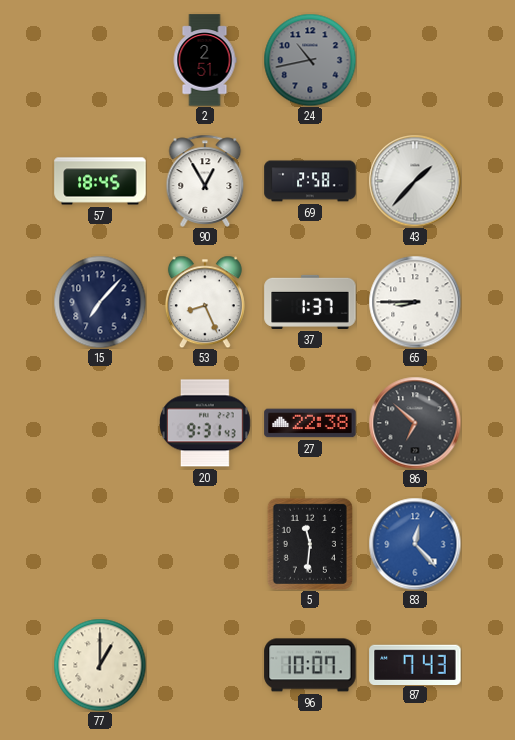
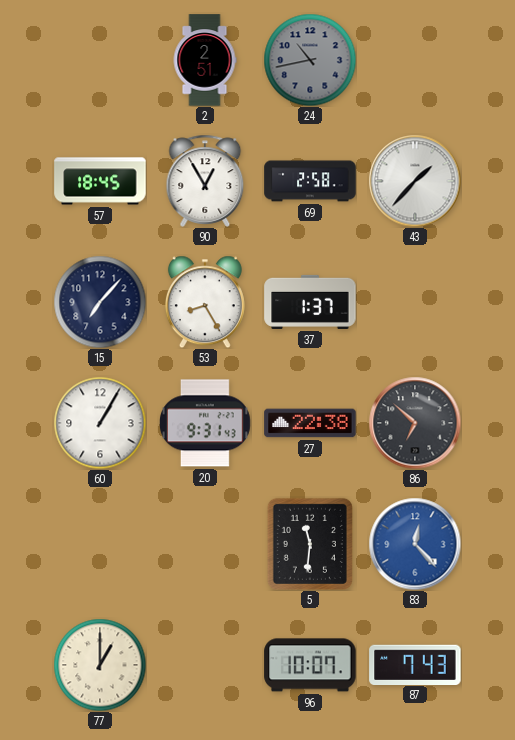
53: 8:26 -> 8:25 (205, 302)
65: 8:45 -> none (415, 302)
60: none -> 1:05 (100, 423)
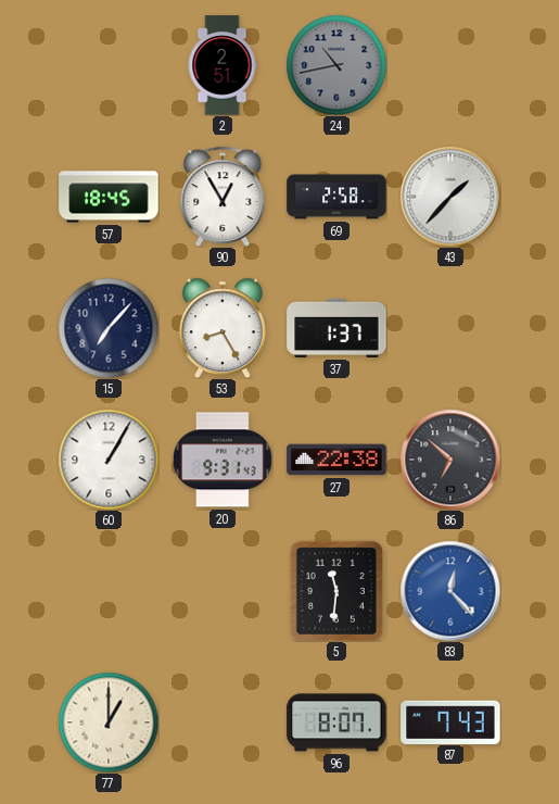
96: 10:07 -> 8:07 (336, 723)
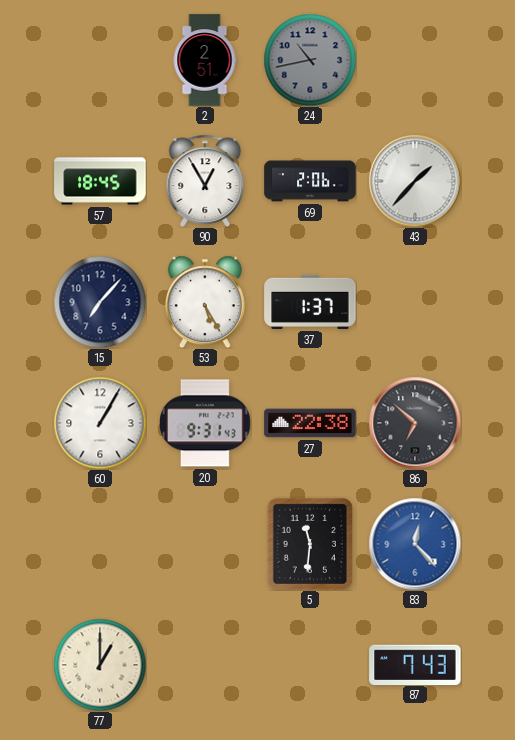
69: 2:58 -> 2:06 (310, 181)
53: 8:25 -> 5:25 (205, 302)
96: 8:07 -> none (336, 723)
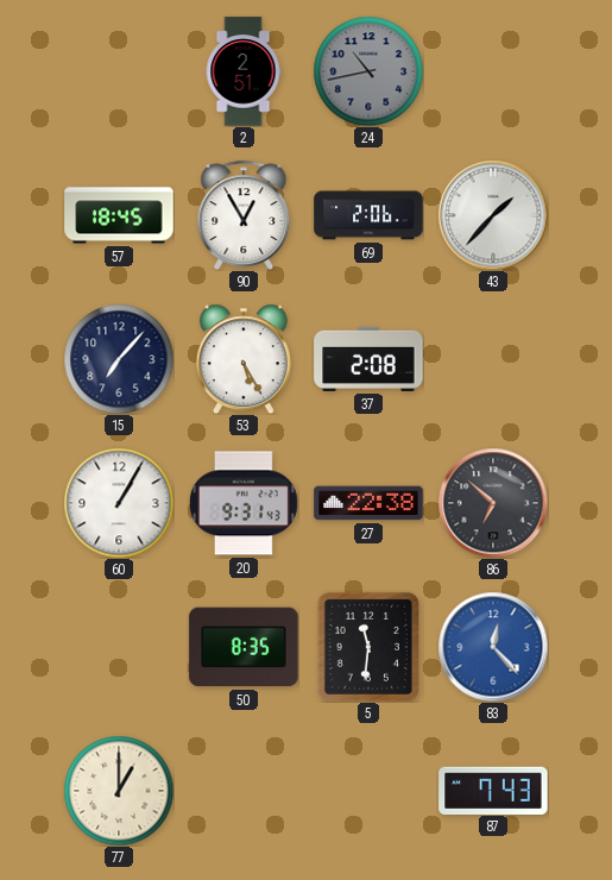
37: 1:37 -> 2:08 (368, 359)
50: none -> 8:35 (244, 647)
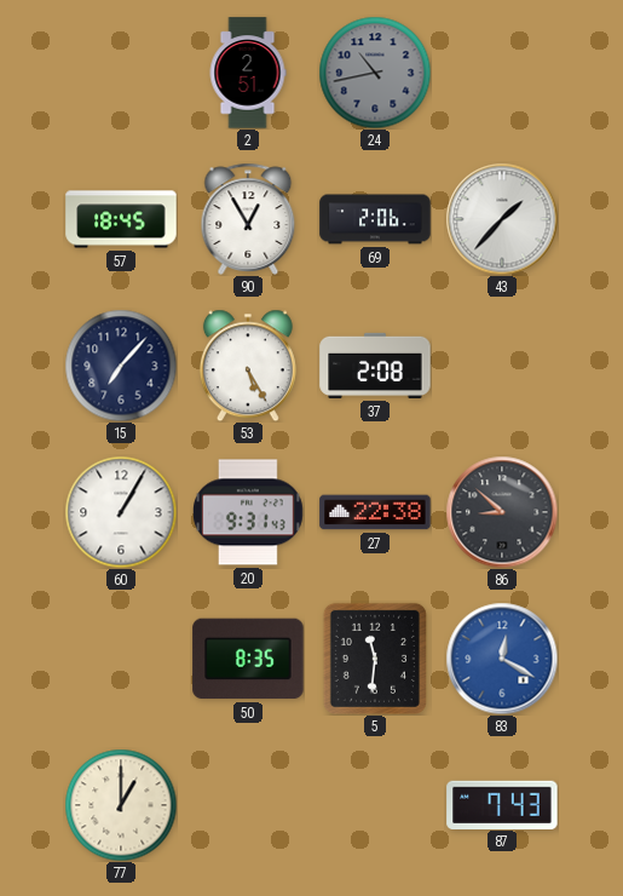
86: 6:52 -> 8:52 (502, 512)
83: 12:23 -> 12:20 (502, 659)
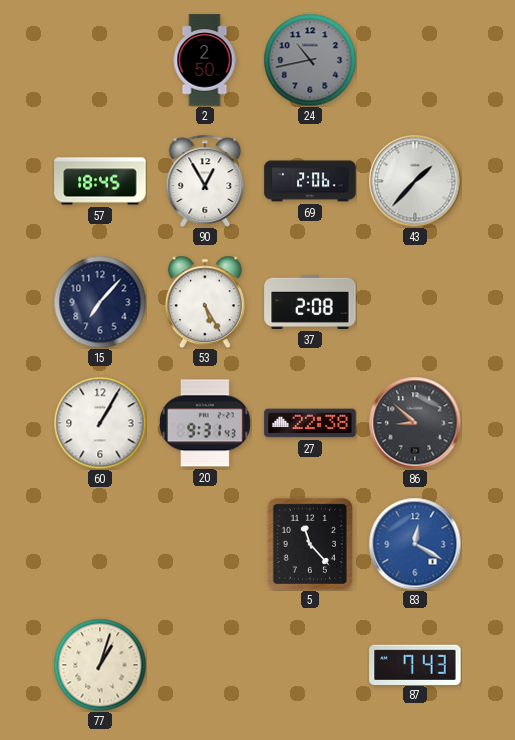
2: 2:51 -> 2:50 (205, 60)
50: 8:35 -> none (248, 659)
5: 11:31 -> 11:23 (310, 544)
77: 1:00 -> 1:03 (100, 665)
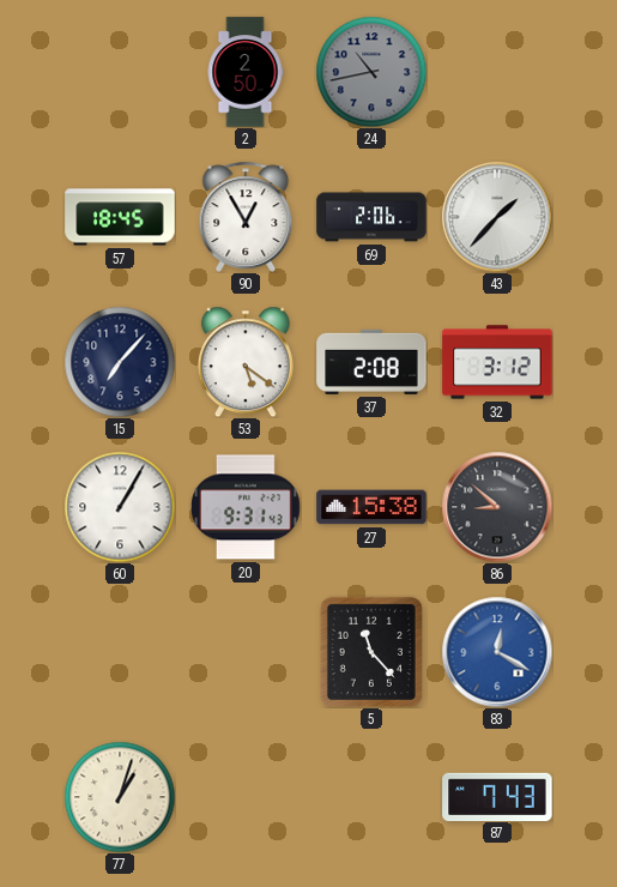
53: 5:25 -> 5:21 (246, 362)
32: none -> 3:12 (497, 362)
27: 22:38 -> 15:38 (371, 507)
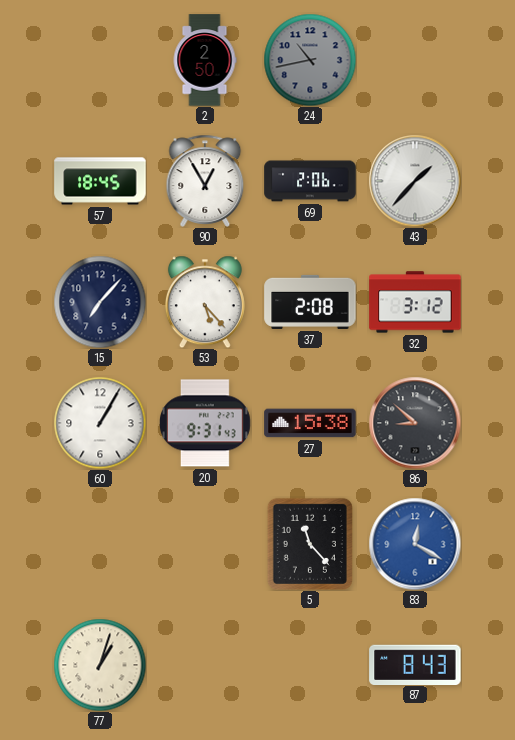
53: 5:21 -> 5:23 (205, 302)
87: 7:43 -> 8:43 (415, 664)
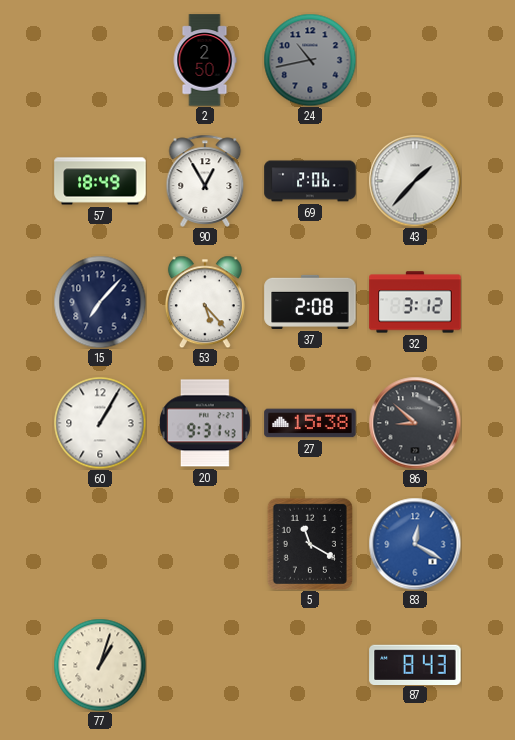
57: 18:45 -> 18:49 (100, 181)
5: 11:23 -> 11:20 (310, 544)
